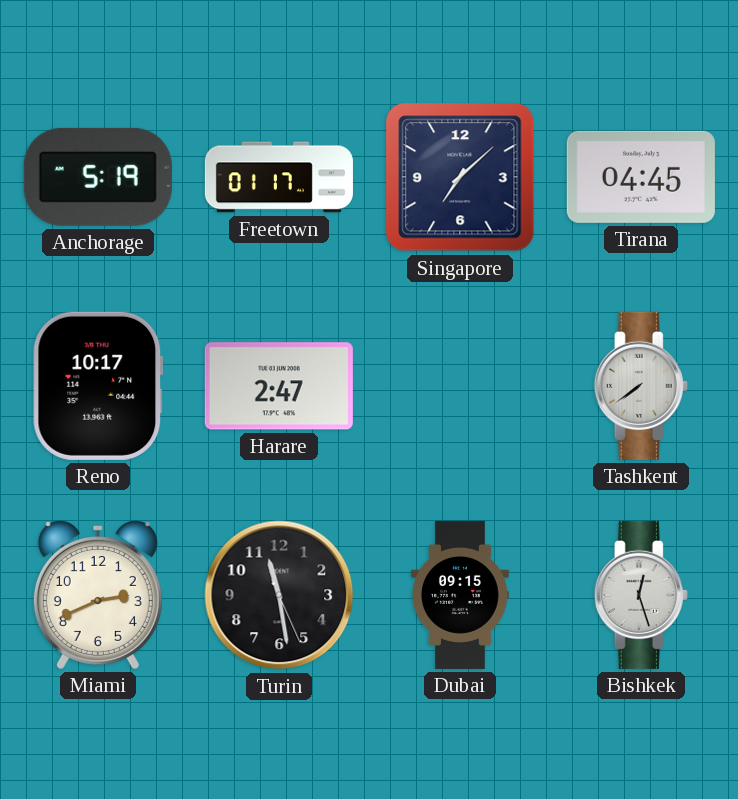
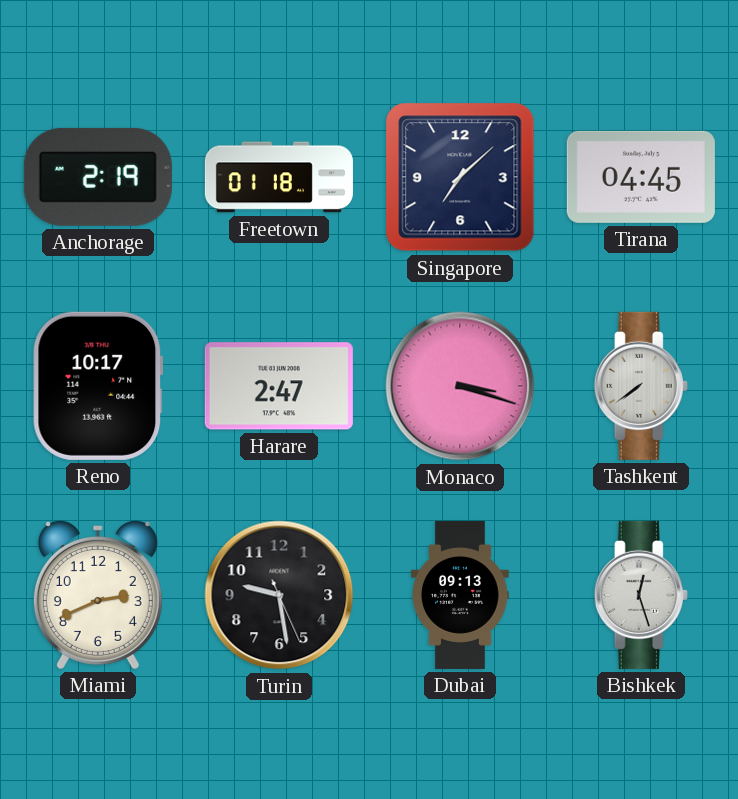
Anchorage: 5:19 -> 2:19 (98, 177)
Freetown: 01:17 -> 01:18 (279, 177)
Monaco: none -> 3:18 (460, 386)
Turin: 11:28 -> 9:28 (279, 595)
Dubai: 09:15 -> 09:13 (461, 595)
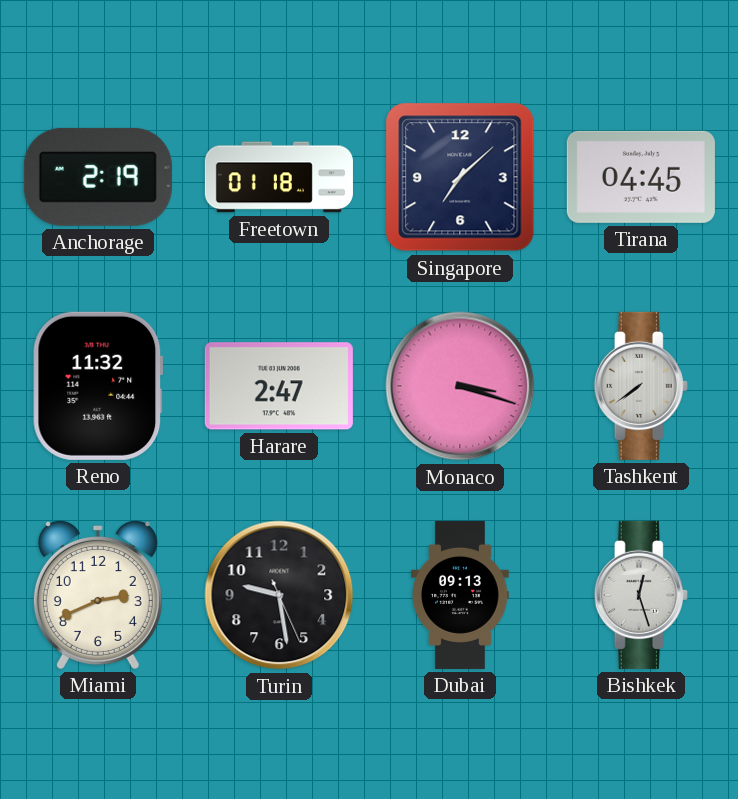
Reno: 10:17 -> 11:32 (98, 386)
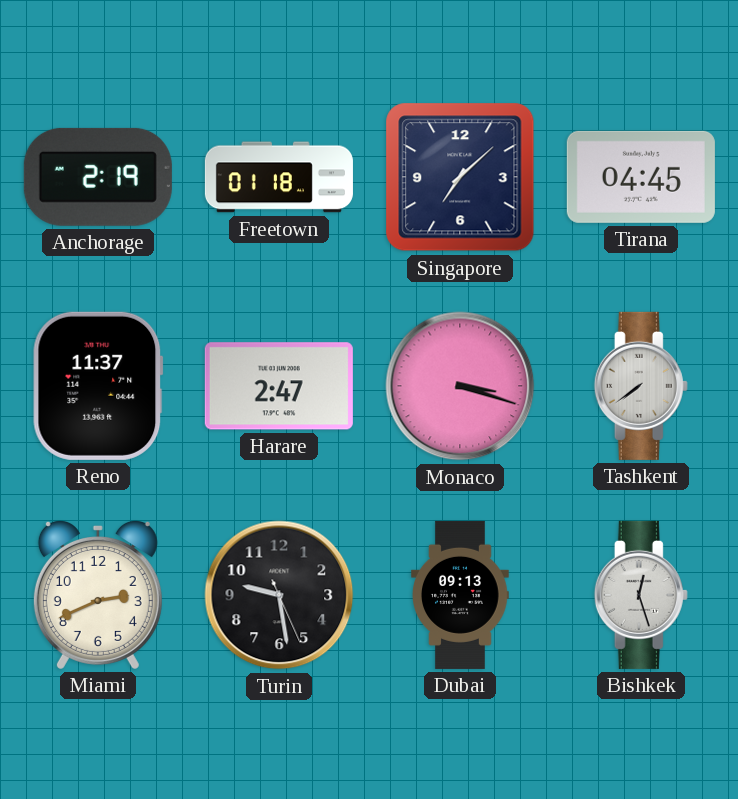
Reno: 11:32 -> 11:37 (98, 386)
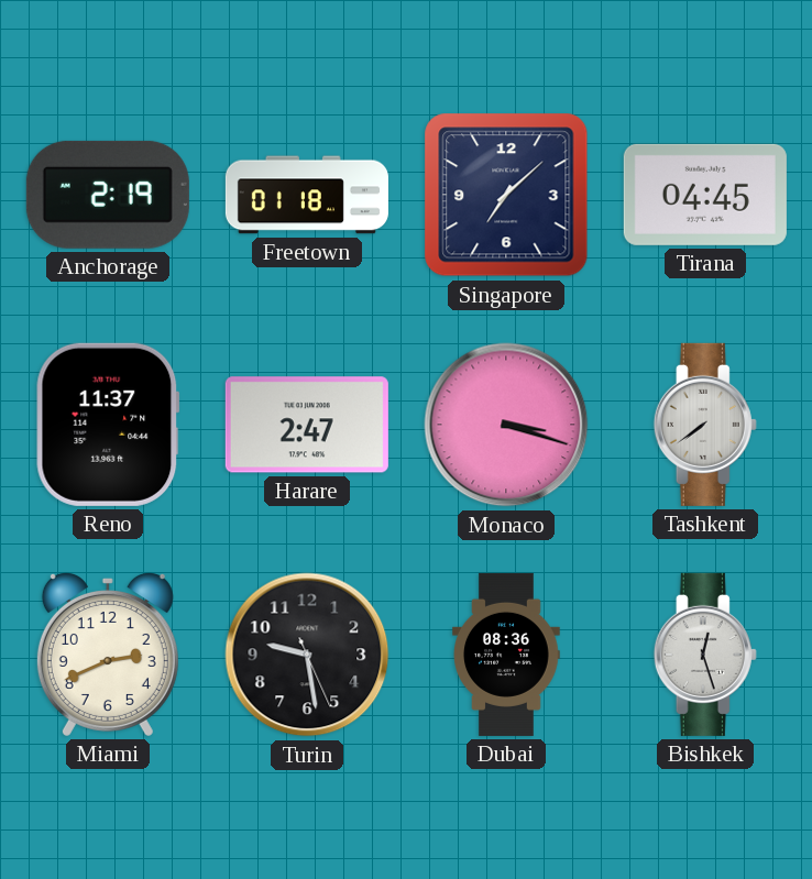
Dubai: 09:13 -> 08:36 (507, 655)
